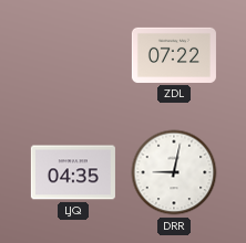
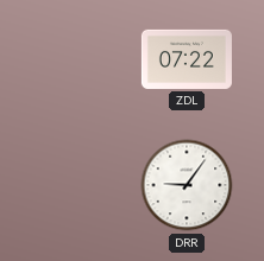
LJQ: 04:35 -> none (73, 172)
DRR: 9:02 -> 9:06 (187, 185)
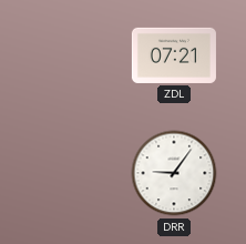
ZDL: 07:22 -> 07:21 (174, 55)
